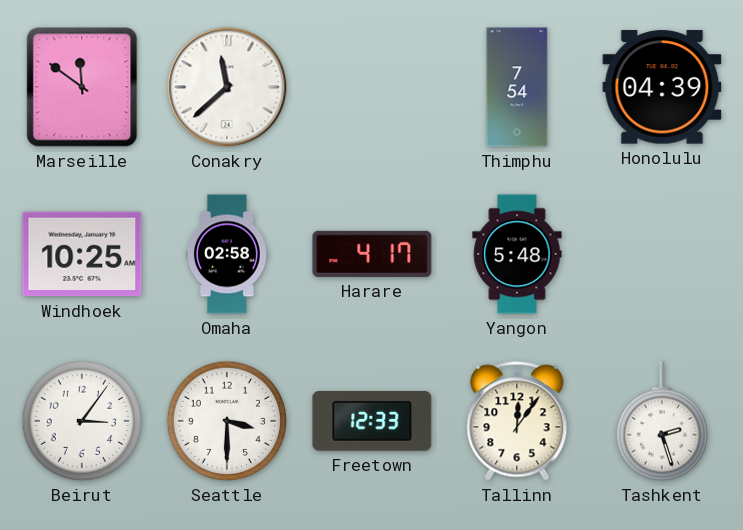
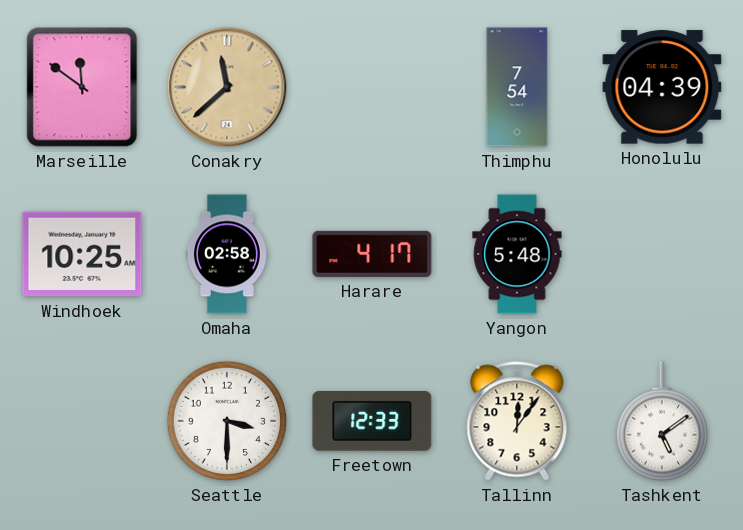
Conakry dial: white -> champagne (227, 87)
Beirut: 3:06 -> none (82, 421)
Tashkent: 2:27 -> 5:09 (662, 421)
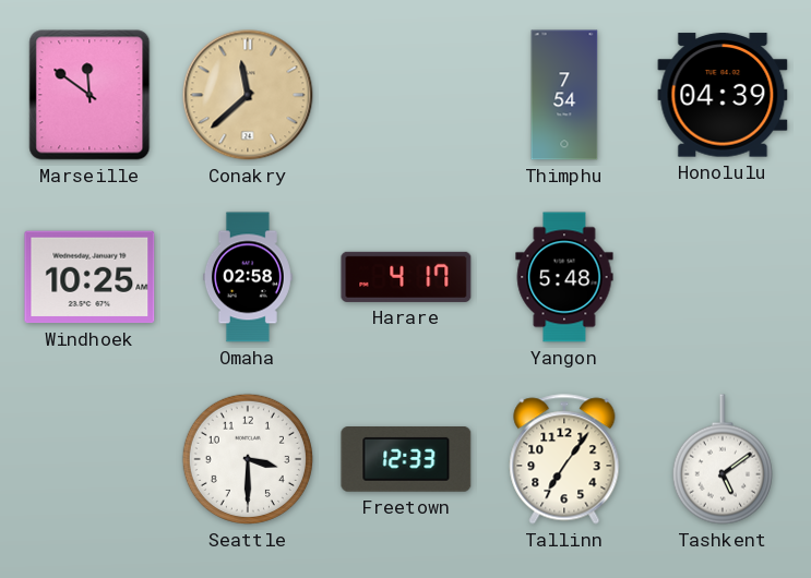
Tallinn: 12:06 -> 7:06 (564, 459)
